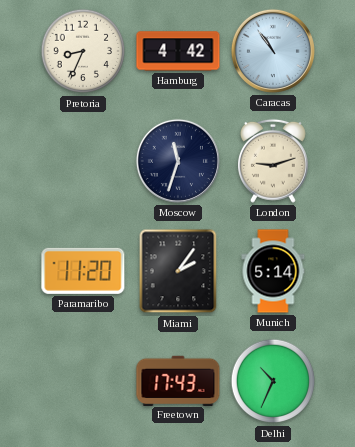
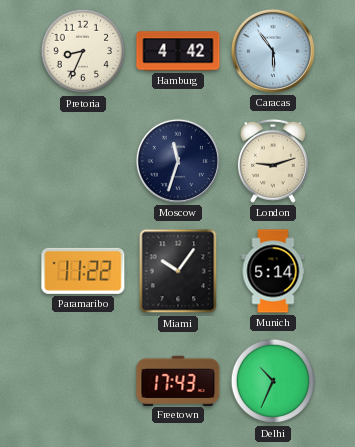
Caracas: 10:54 -> 5:54 (273, 51)
Paramaribo: 11:20 -> 11:22 (83, 271)
Miami: 2:06 -> 10:06 (178, 271)
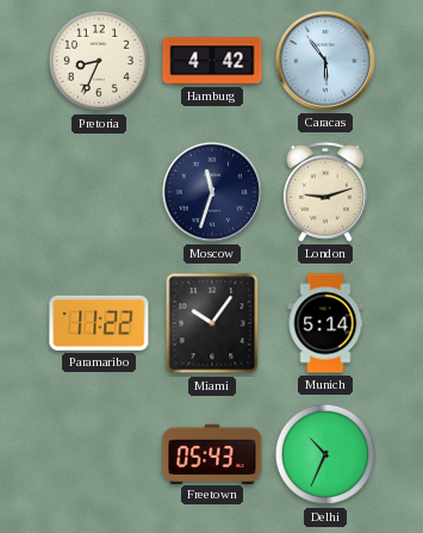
Freetown: 17:43 -> 05:43 (212, 453)
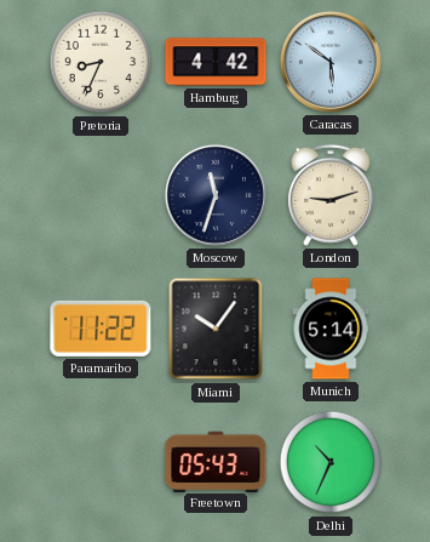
Caracas: 5:54 -> 5:51 (331, 62)
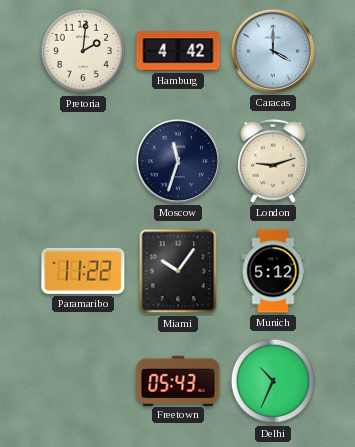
Pretoria: 8:34 -> 2:01 (83, 51)
Caracas: 5:51 -> 4:00 (273, 51)
Munich: 5:14 -> 5:12 (273, 271)
